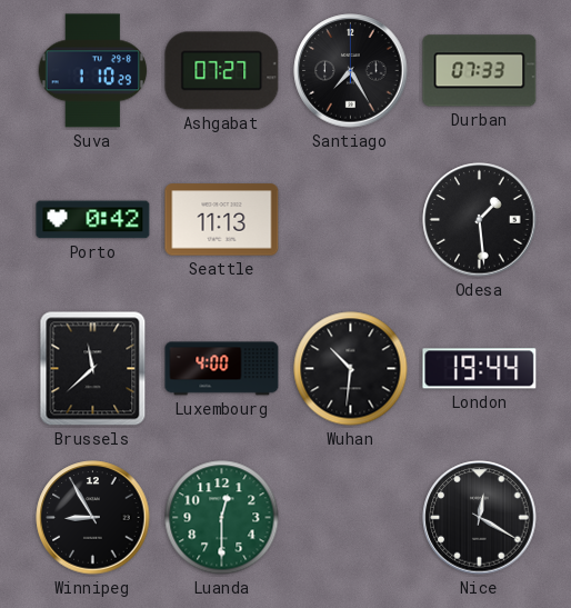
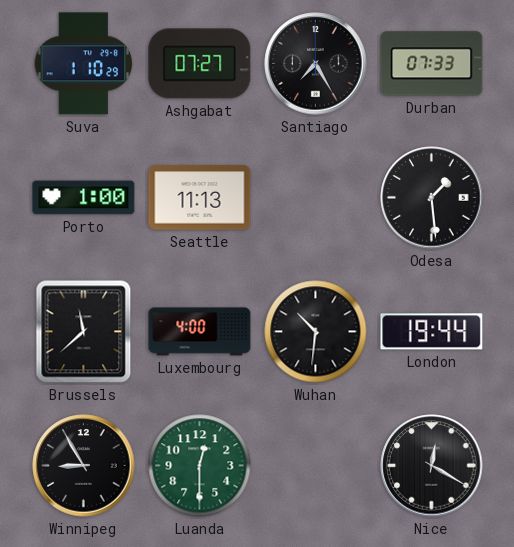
Porto: 0:42 -> 1:00 (84, 198)
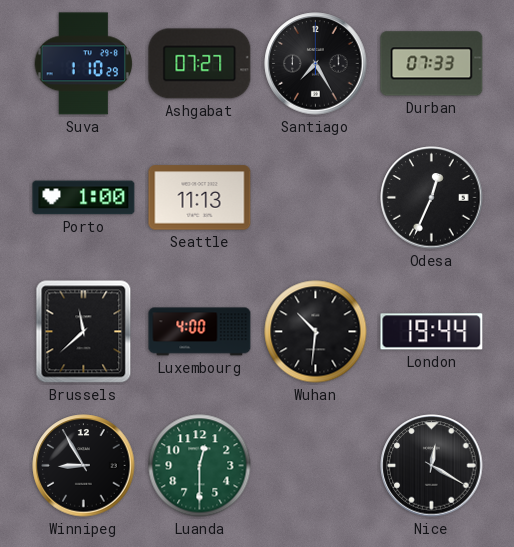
Odesa: 1:29 -> 12:34 (432, 198)
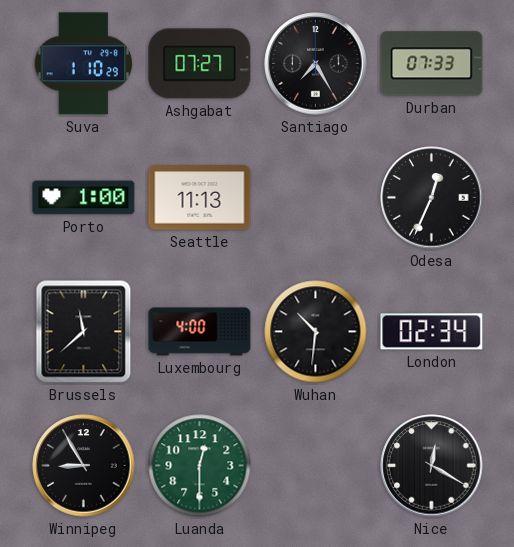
London: 19:44 -> 02:34 (432, 332)
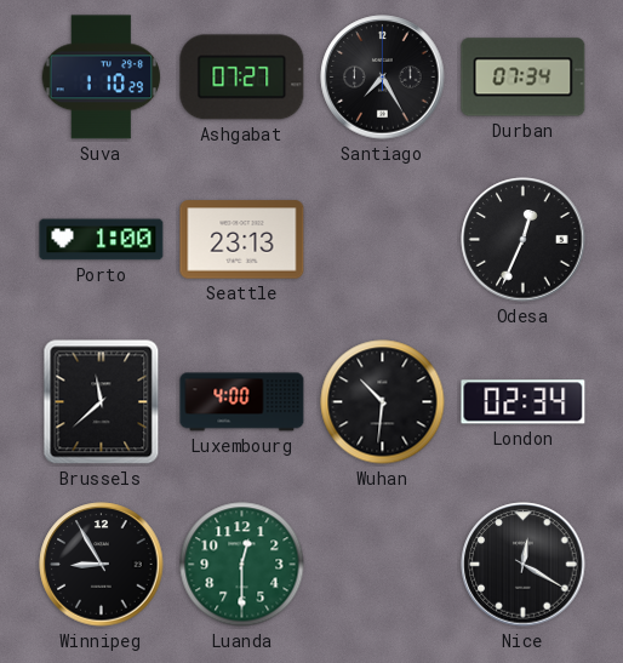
Durban: 07:33 -> 07:34 (524, 78)
Seattle: 11:13 -> 23:13 (242, 240)
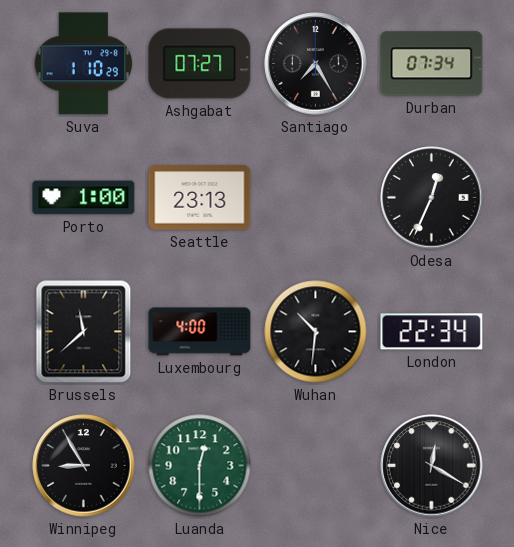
London: 02:34 -> 22:34 (432, 332)
